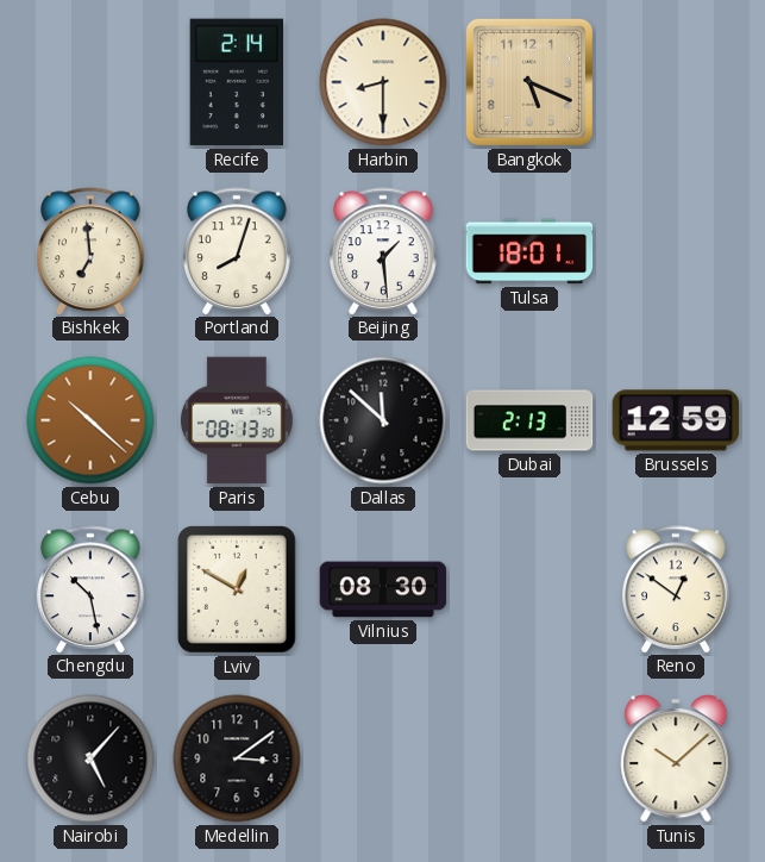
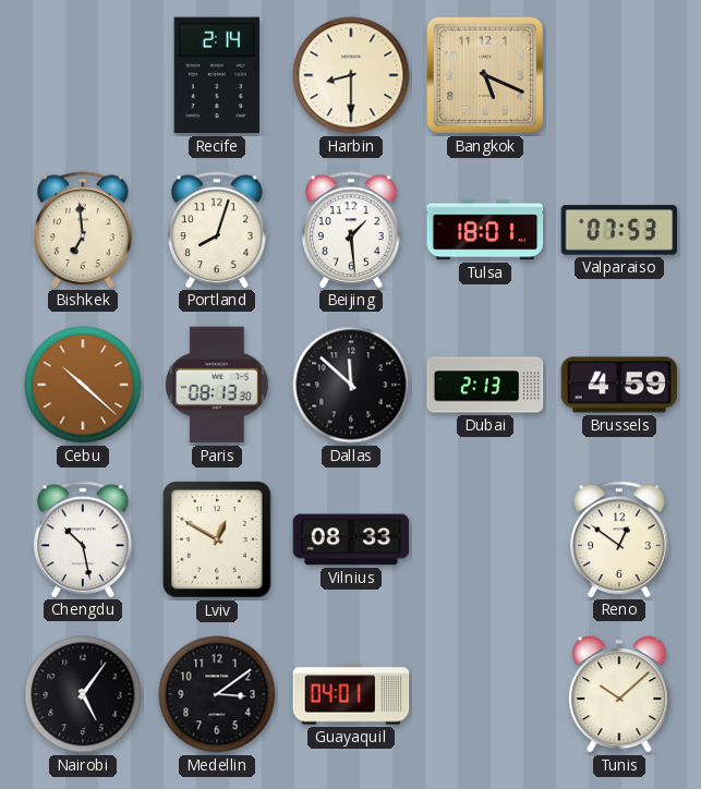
Valparaiso: none -> 07:53 (619, 230)
Brussels: 12:59 -> 4:59 (619, 385)
Vilnius: 08:30 -> 08:33 (351, 539)
Nairobi: 5:07 -> 5:06 (83, 694)
Guayaquil: none -> 04:01 (351, 694)
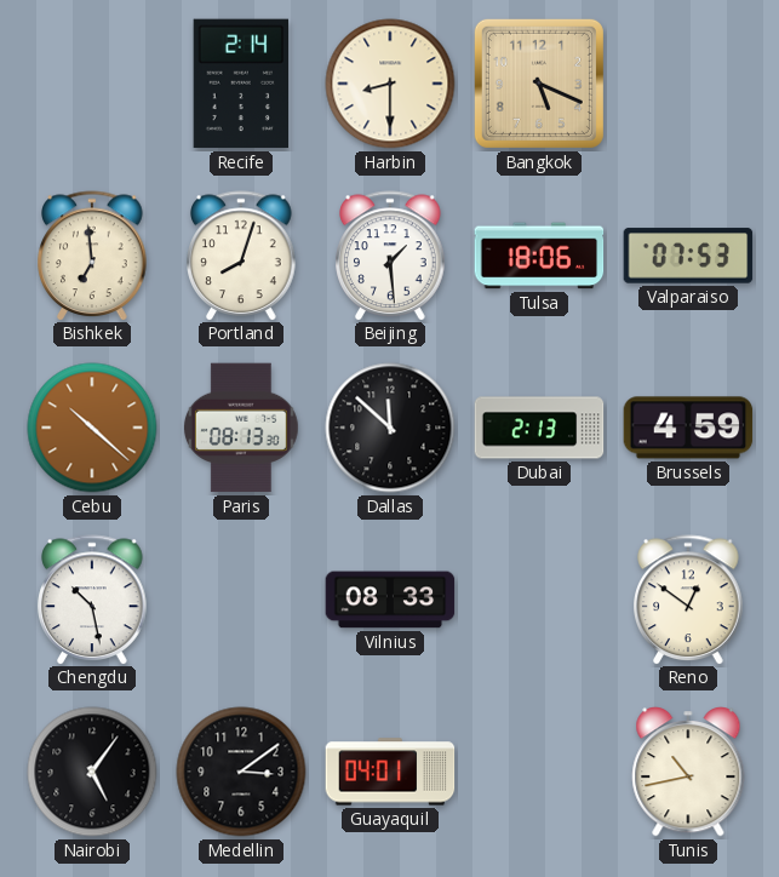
Tulsa: 18:01 -> 18:06 (539, 256)
Lviv: 12:50 -> none (218, 541)
Tunis: 10:08 -> 10:43 (688, 772)
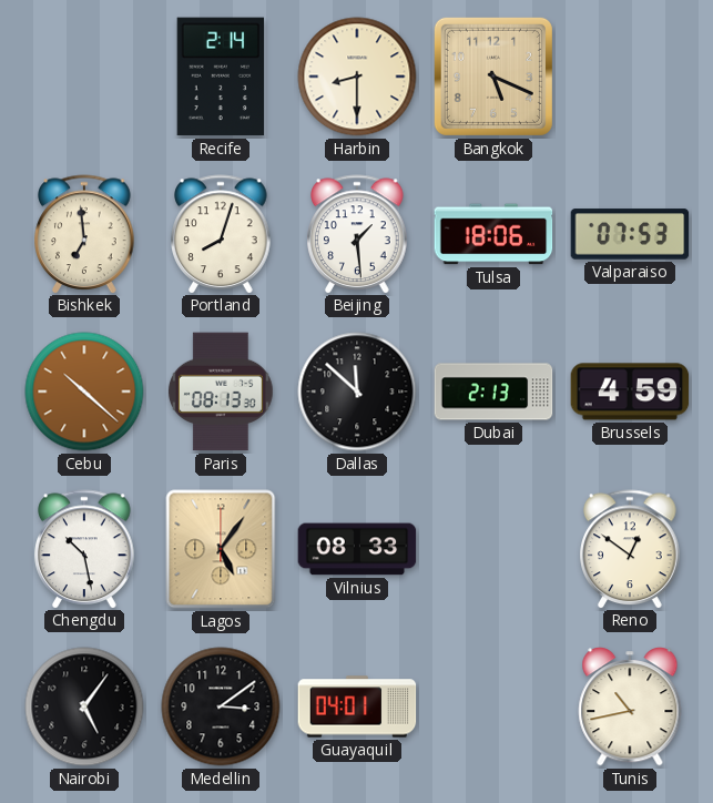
Lagos: none -> 5:06 (221, 549)
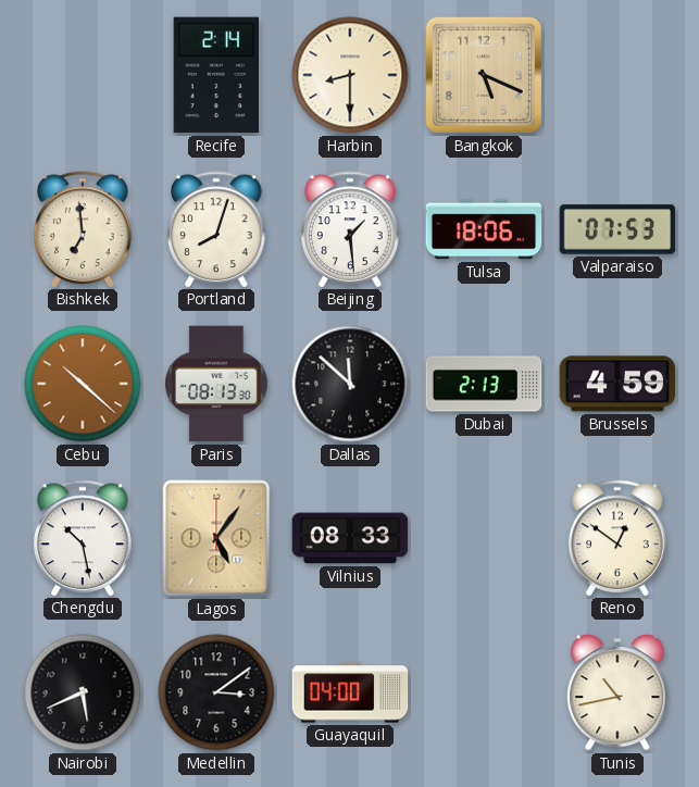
Nairobi: 5:06 -> 5:41 (83, 692)
Guayaquil: 04:01 -> 04:00 (350, 692)
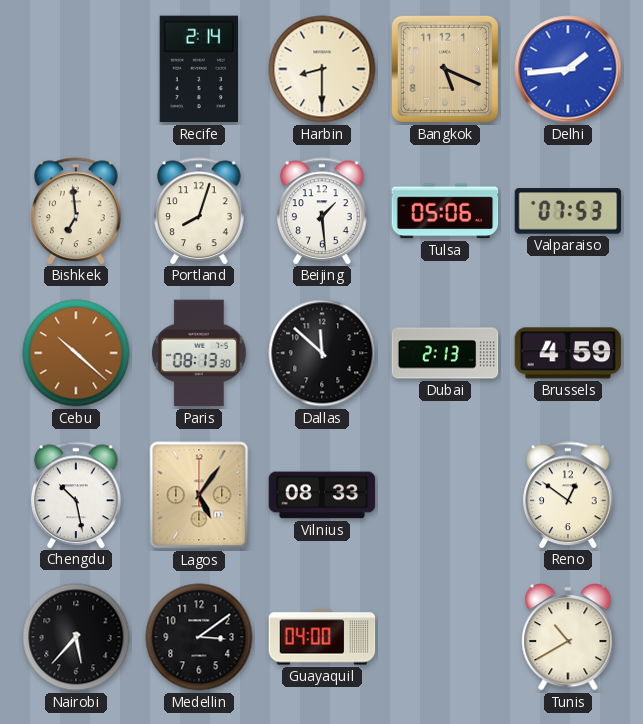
Delhi: none -> 1:44 (568, 69)
Tulsa: 18:06 -> 05:06 (445, 211)
Nairobi: 5:41 -> 5:37 (76, 637)
Tunis: 10:43 -> 10:40 (568, 637)
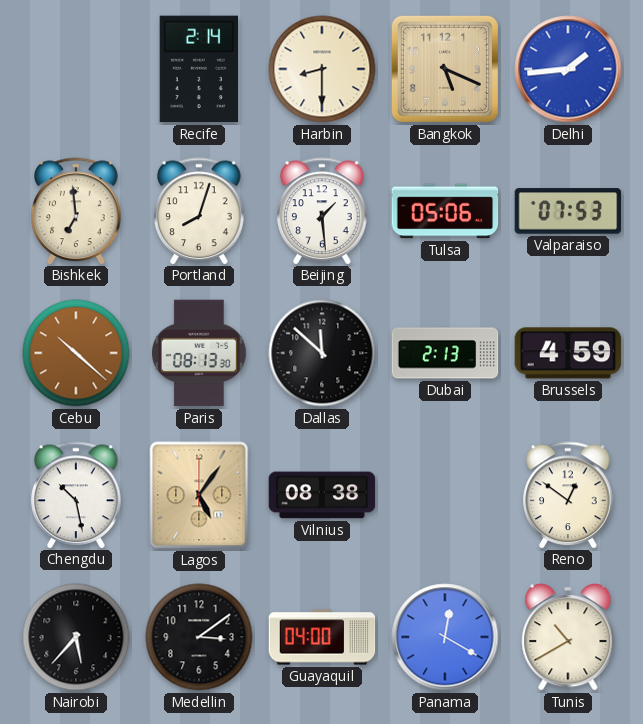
Vilnius: 08:33 -> 08:38 (322, 495)
Panama: none -> 12:20 (445, 637)
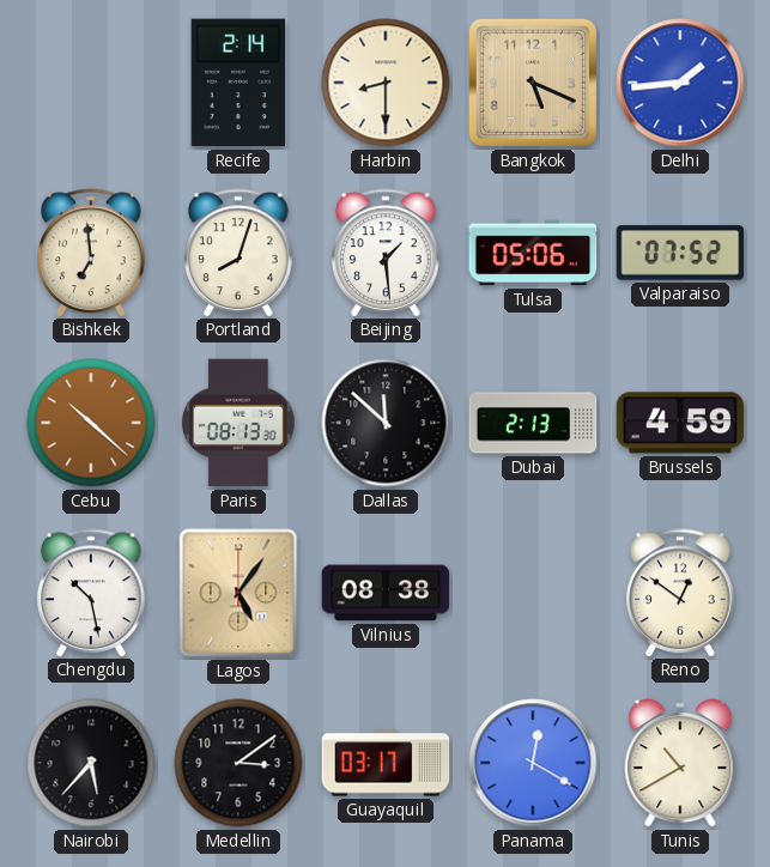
Valparaiso: 07:53 -> 07:52 (680, 253)
Guayaquil: 04:00 -> 03:17 (386, 763)
